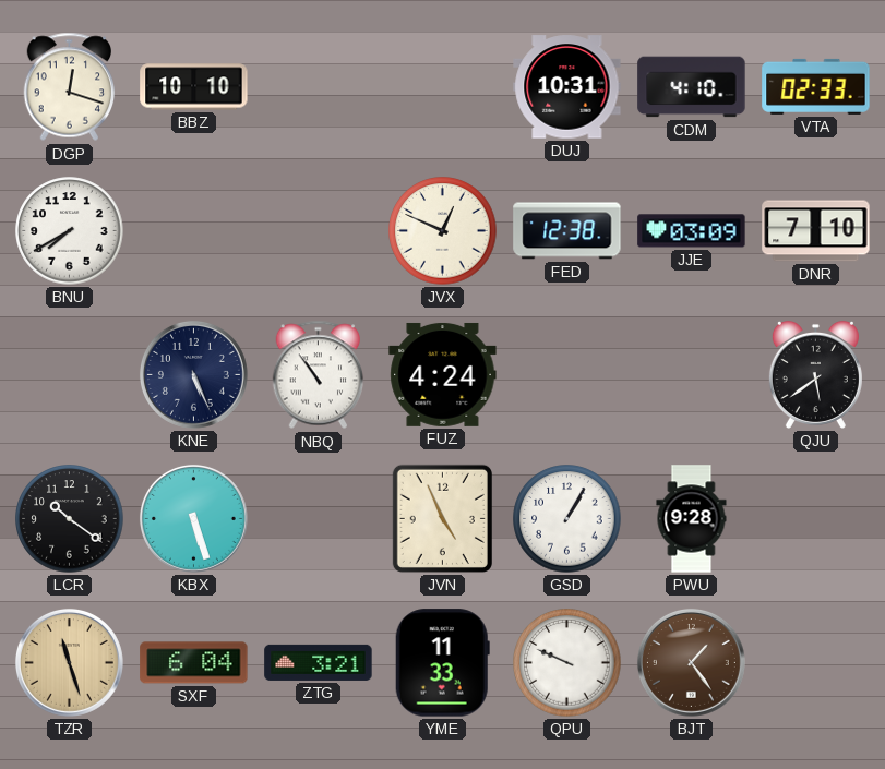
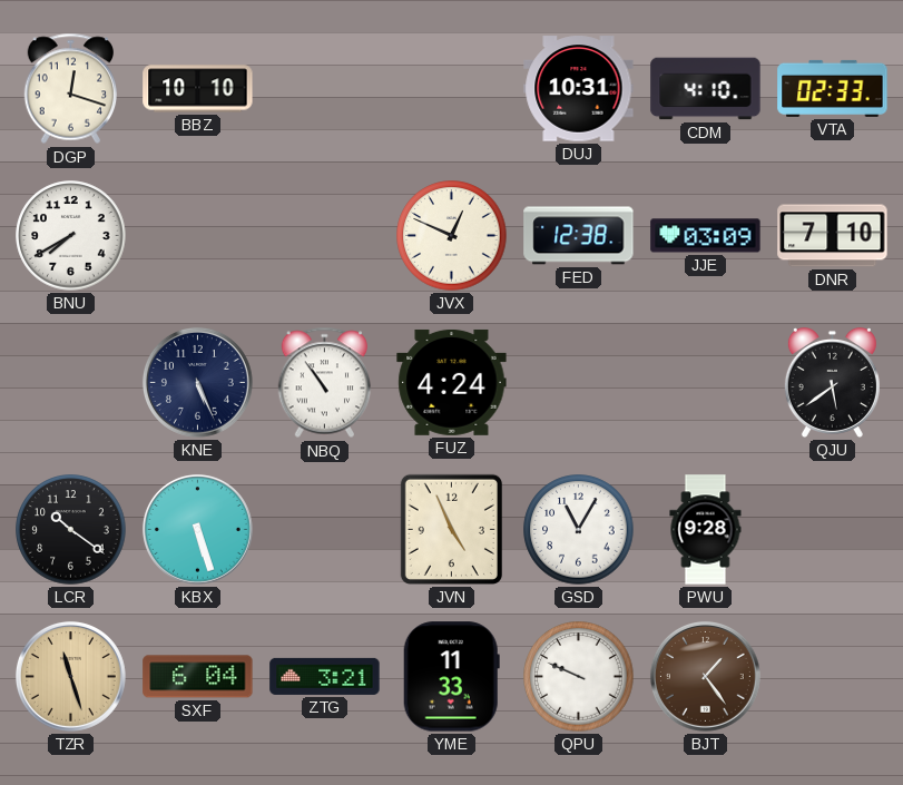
GSD: 1:05 -> 11:05 (579, 530)
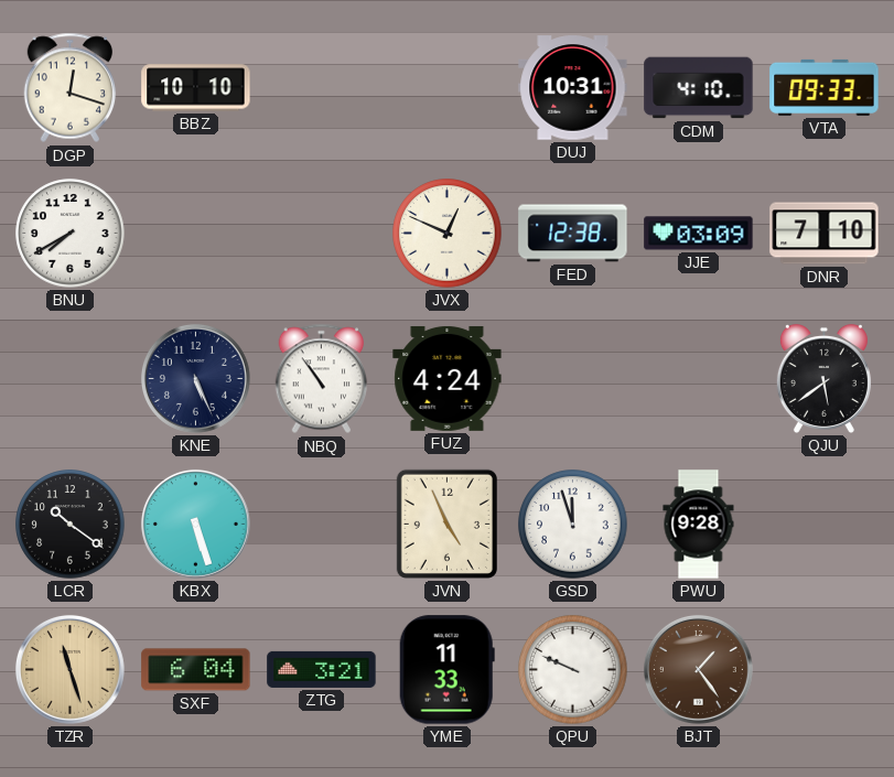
VTA: 02:33 -> 09:33 (825, 87)
GSD: 11:05 -> 11:57 (573, 525)
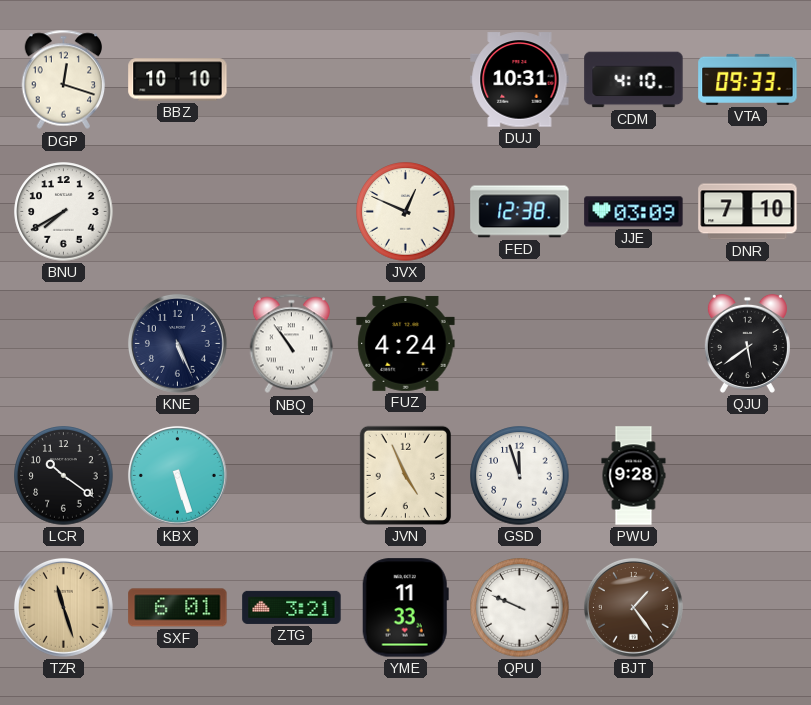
SXF: 6:04 -> 6:01 (178, 608)
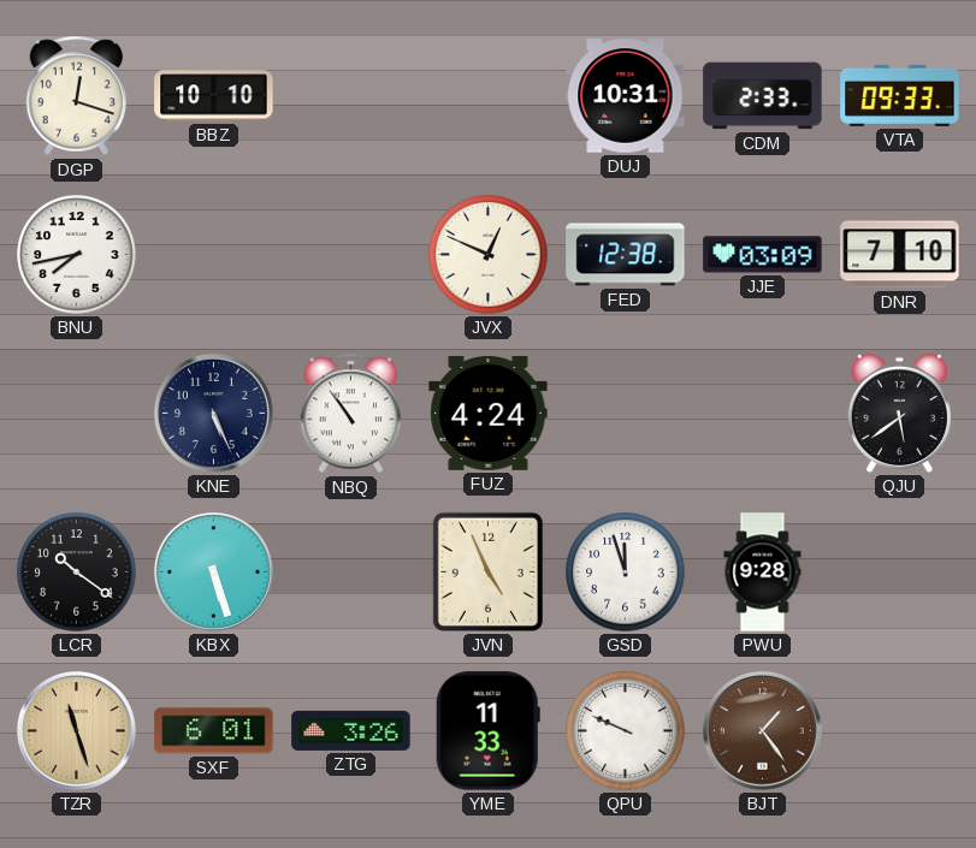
CDM: 4:10 -> 2:33 (763, 96)
BNU: 7:40 -> 7:43 (77, 255)
ZTG: 3:21 -> 3:26 (351, 730)
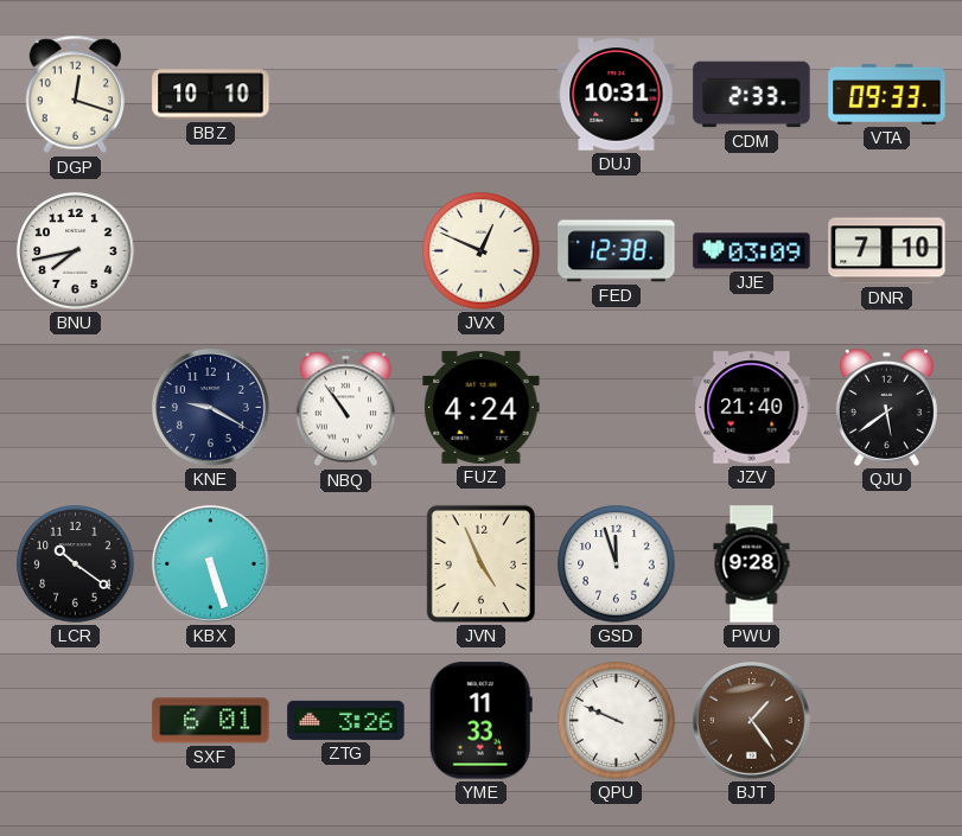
KNE: 5:26 -> 9:20 (210, 407)
JZV: none -> 21:40 (752, 408)
TZR: 11:27 -> none (76, 730)
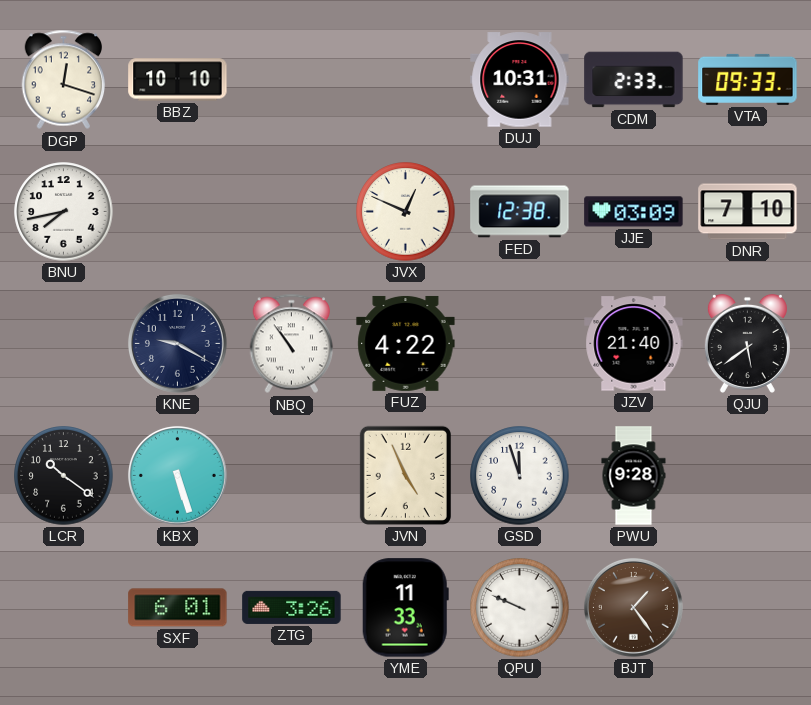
FUZ: 4:24 -> 4:22 (406, 343)
